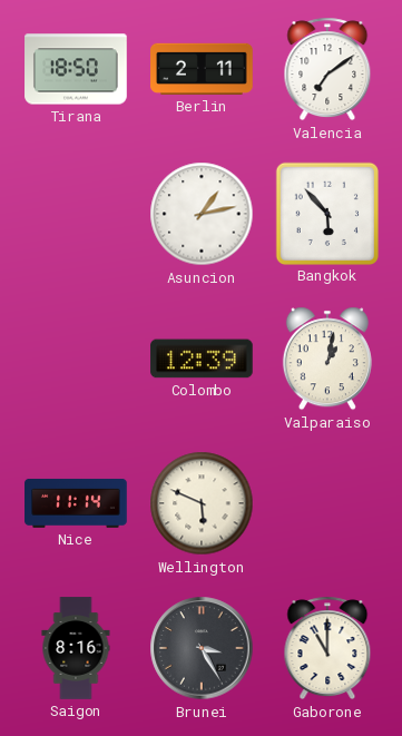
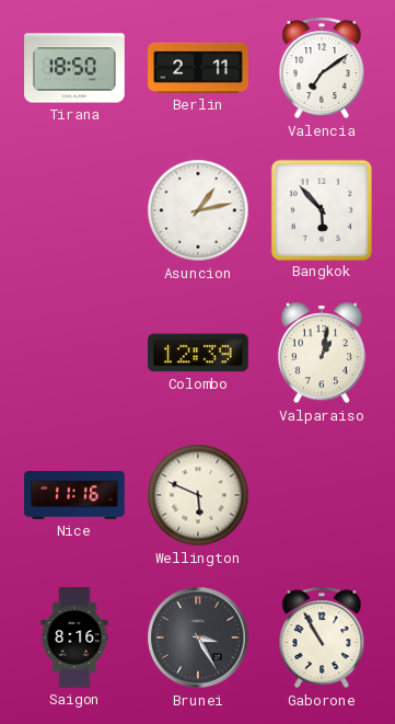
Nice: 11:14 -> 11:16 (74, 495)
Gaborone: 11:00 -> 10:55 (322, 637)
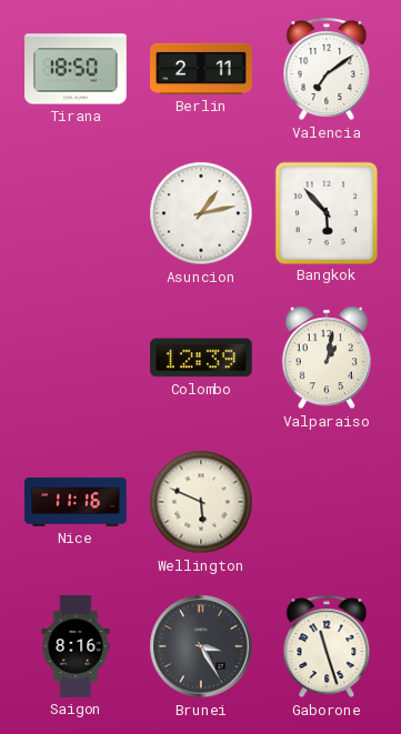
Gaborone: 10:55 -> 11:27 (327, 646)
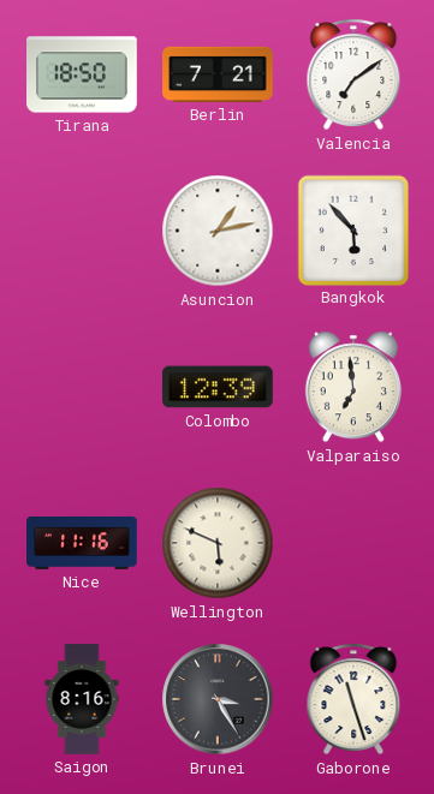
Berlin: 2:11 -> 7:21 (218, 74)
Valparaiso: 1:02 -> 6:59 (353, 387)
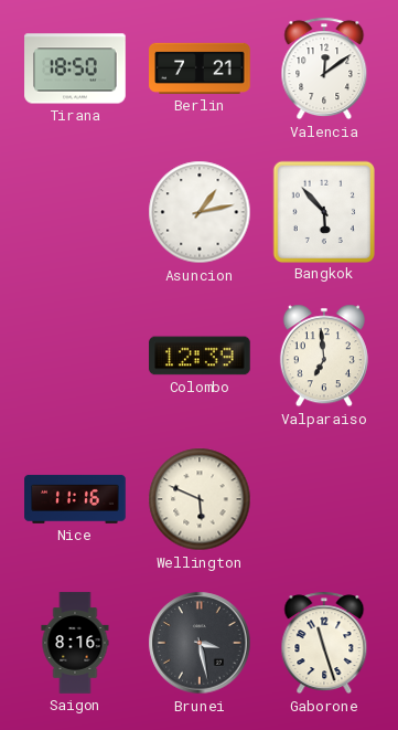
Valencia: 7:09 -> 12:09 (324, 68)
Brunei: 3:25 -> 3:28 (200, 643)
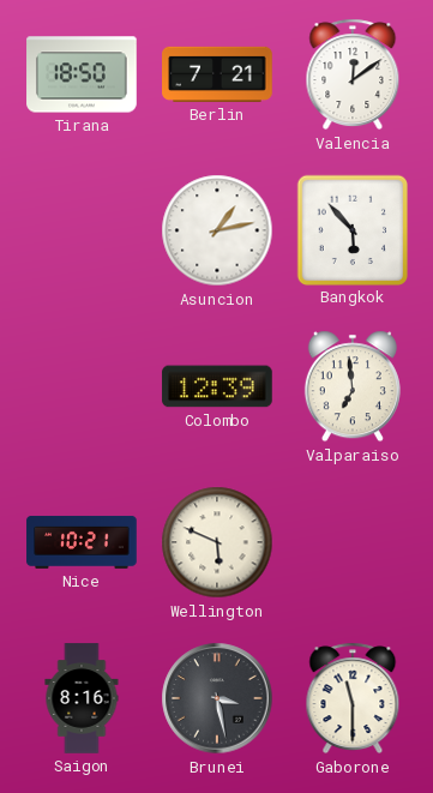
Nice: 11:16 -> 10:21 (82, 542)
Gaborone: 11:27 -> 11:30 (353, 698)
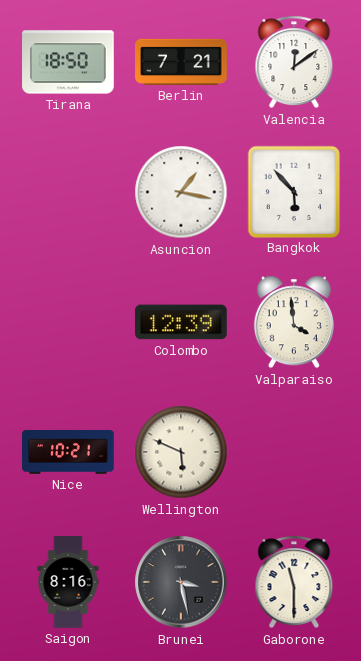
Asuncion: 1:13 -> 1:17 (181, 192)
Valparaiso: 6:59 -> 3:59 (294, 322)
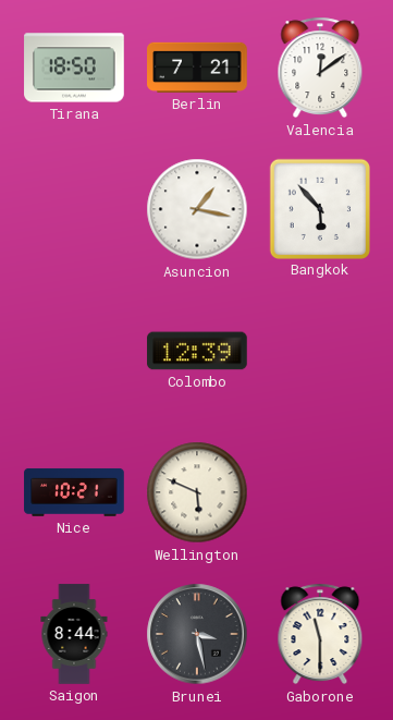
Valparaiso: 3:59 -> none (294, 322)
Saigon: 8:16 -> 8:44 (74, 634)
